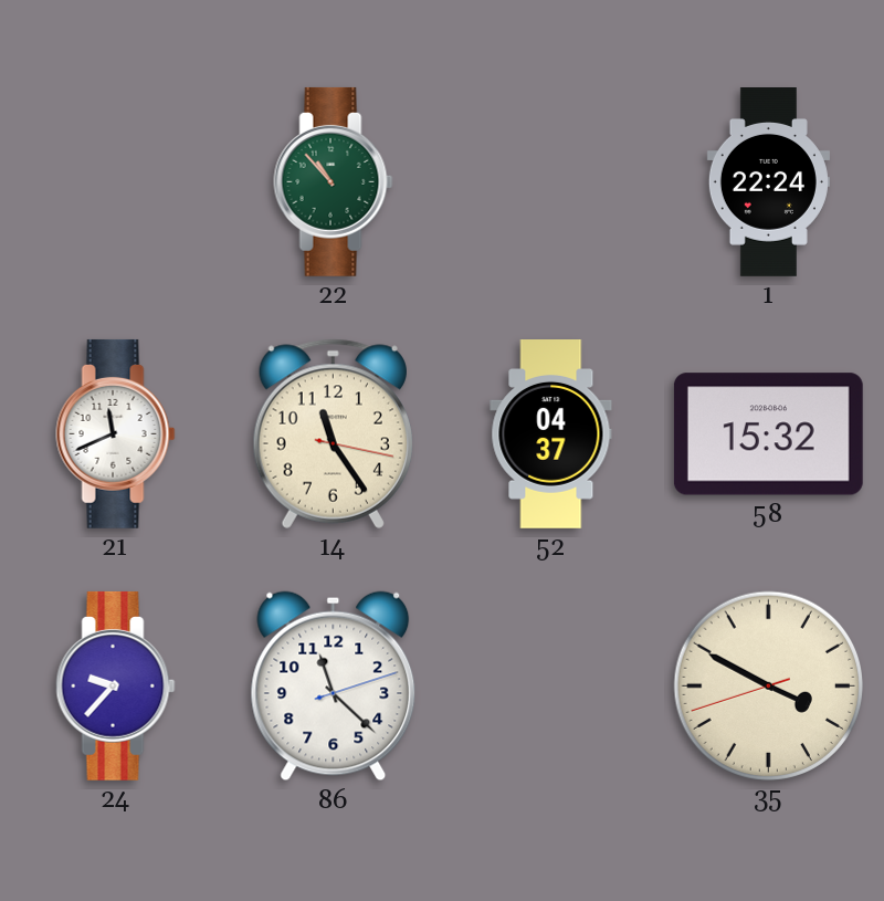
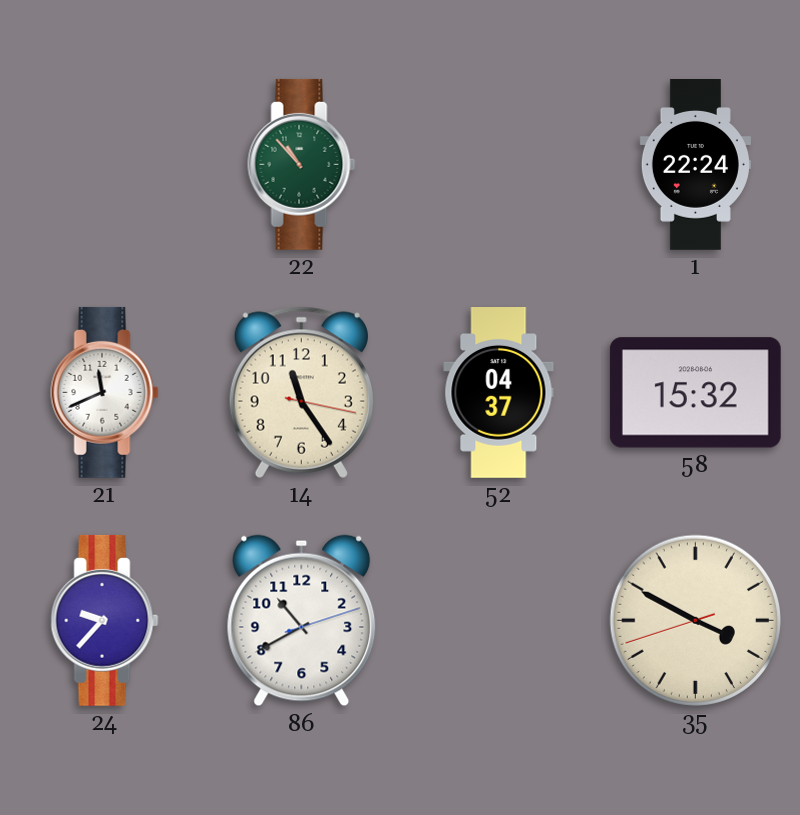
86: 11:22 -> 10:40 (302, 621)
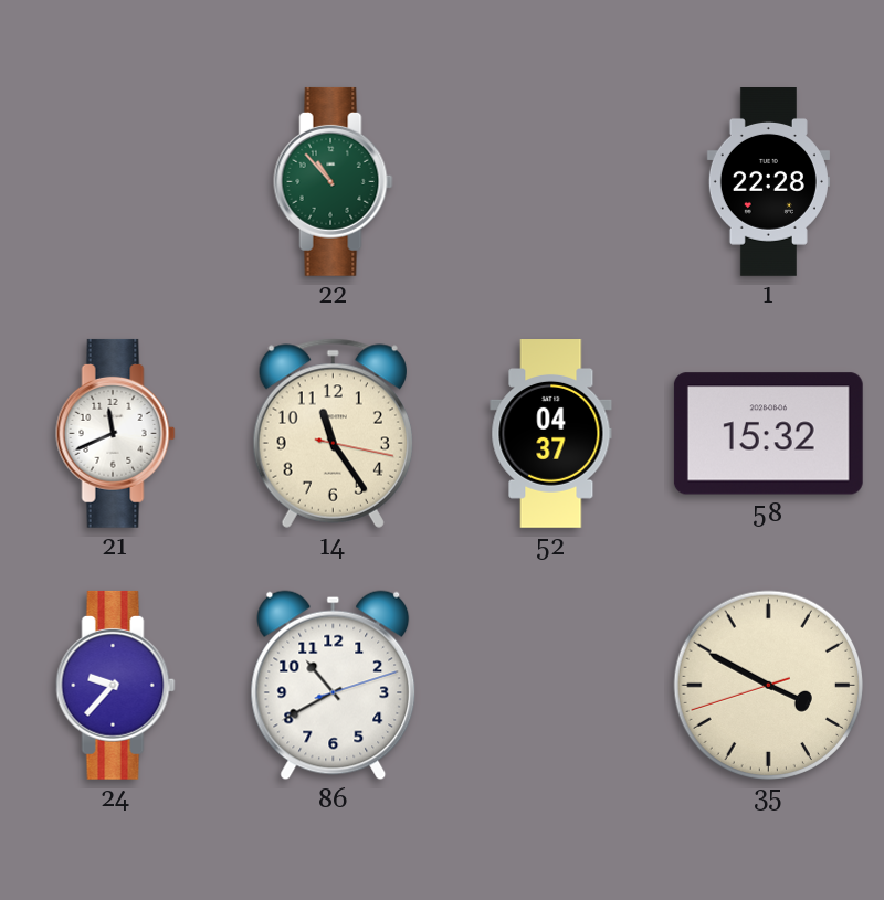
1: 22:24 -> 22:28 (768, 182)
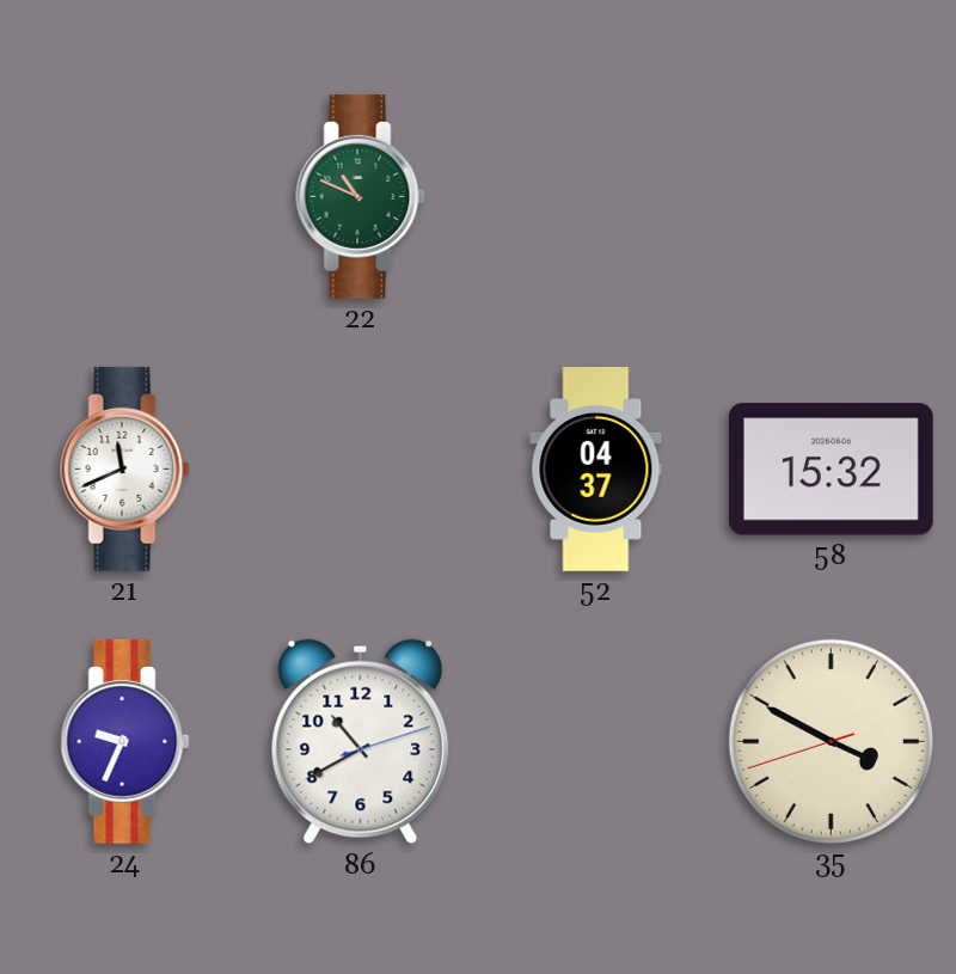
22: 10:53 -> 10:49 (361, 196)
1: 22:28 -> none (768, 182)
14: 11:24 -> none (333, 433)
24: 9:37 -> 9:34 (125, 741)
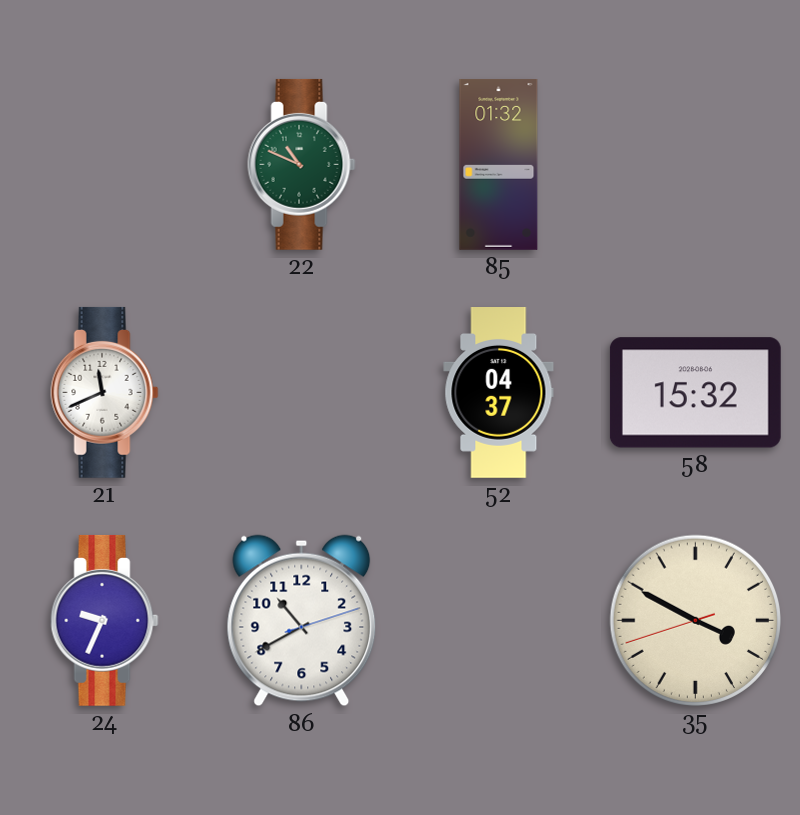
85: none -> 01:32 (499, 165)
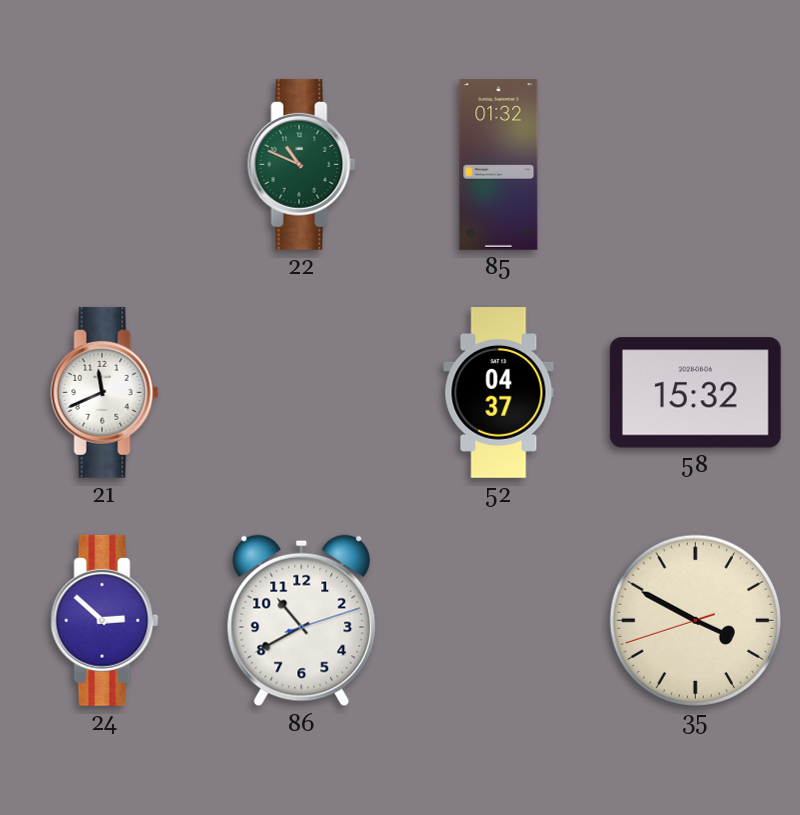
24: 9:34 -> 2:52 (105, 620)
